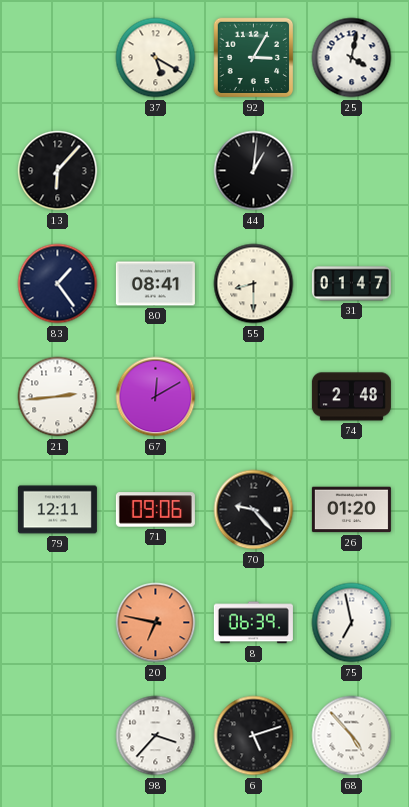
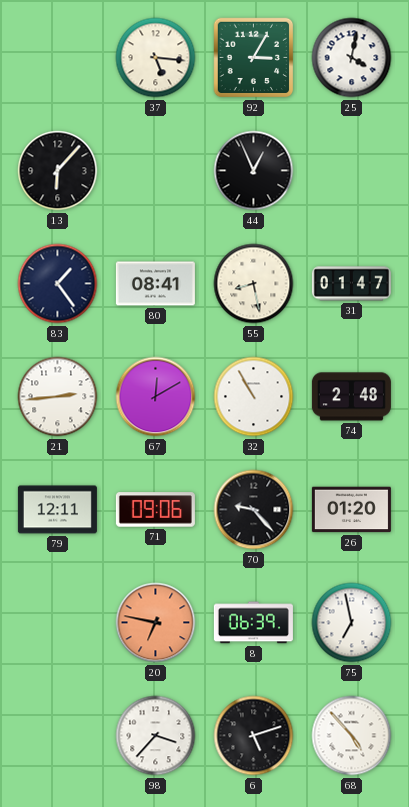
37: 5:20 -> 5:16 (156, 58)
44: 1:01 -> 12:56 (254, 171)
55: 8:30 -> 8:28 (254, 284)
32: none -> 10:55 (254, 397)
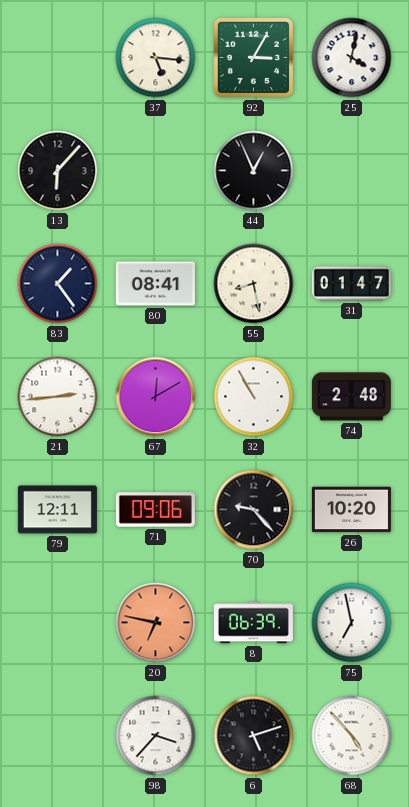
26: 01:20 -> 10:20 (351, 510)
